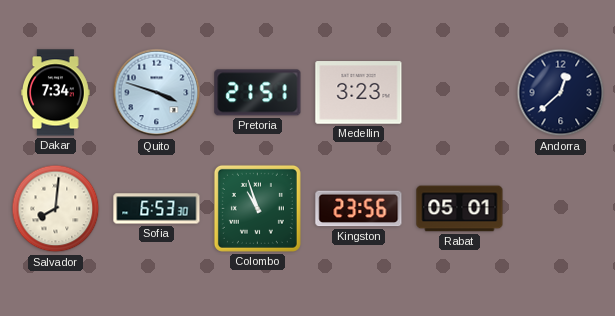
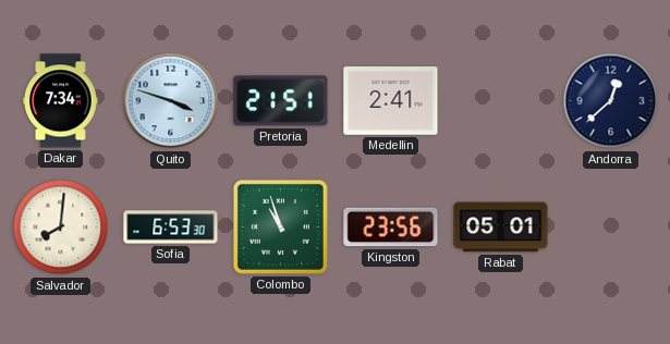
Medellin: 3:23 -> 2:41 (391, 101)
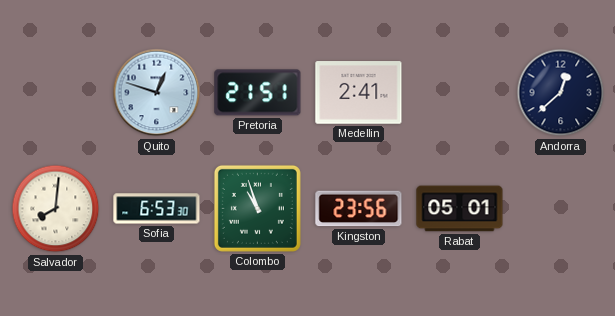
Dakar: 7:34 -> none (61, 101)
Quito: 3:48 -> 12:48 (157, 93)
